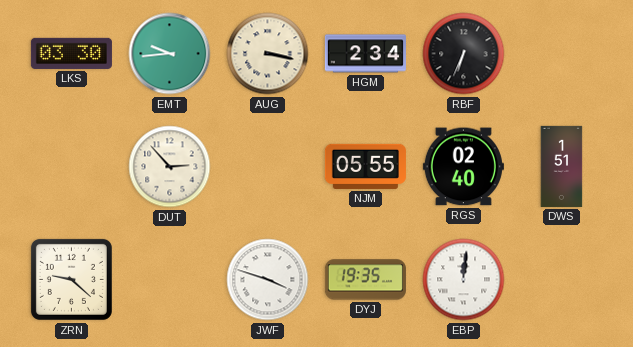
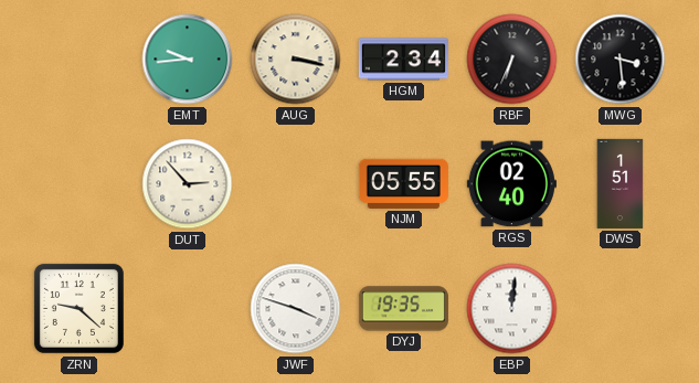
LKS: 03:30 -> none (71, 53)
MWG: none -> 3:29 (621, 60)
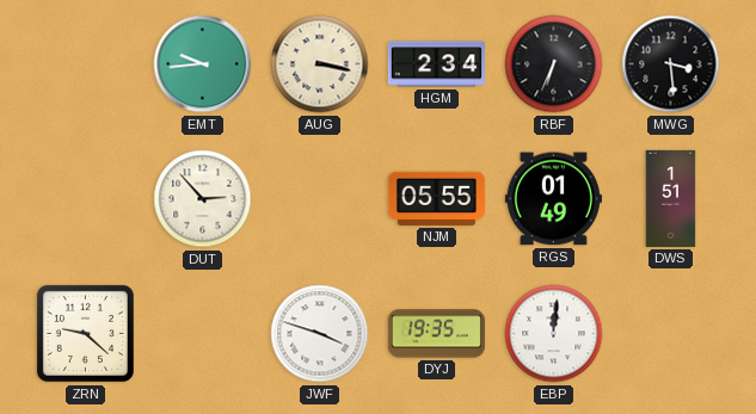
RGS: 02:40 -> 01:49 (553, 199)
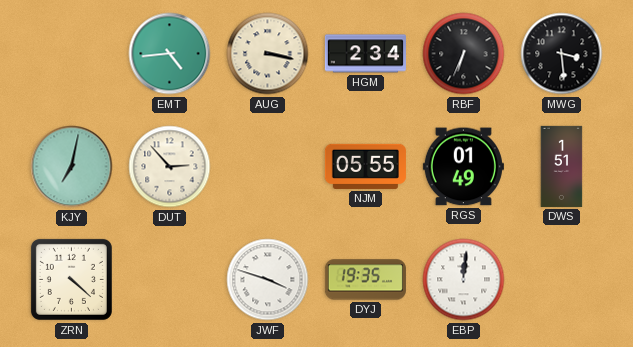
EMT: 9:44 -> 4:44 (170, 54)
KJY: none -> 7:02 (72, 167)
ZRN: 9:22 -> 4:22 (71, 279)
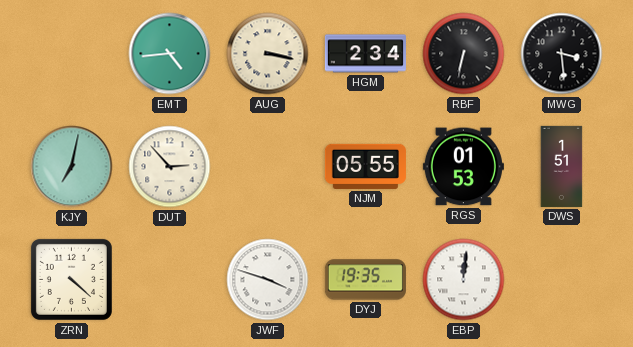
RBF: 6:34 -> 6:32 (464, 54)
RGS: 01:49 -> 01:53 (463, 167)
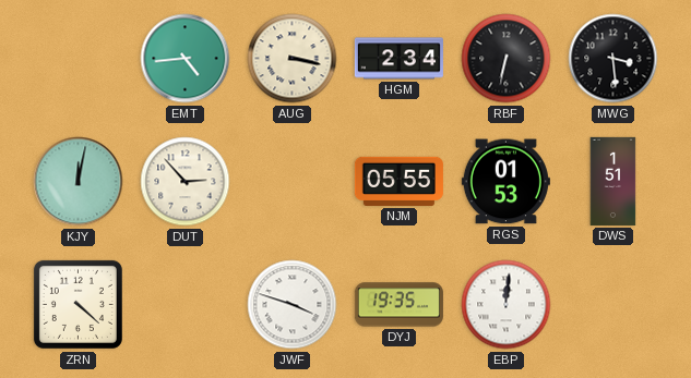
KJY: 7:02 -> 12:02 (79, 182)
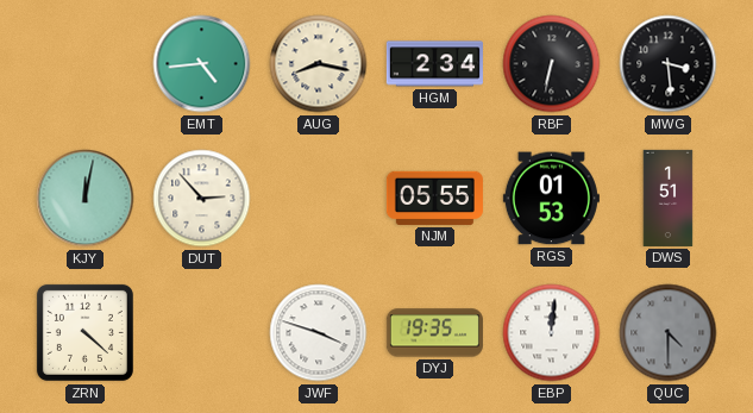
AUG: 3:17 -> 8:17 (319, 64)
QUC: none -> 4:30 (669, 333)
